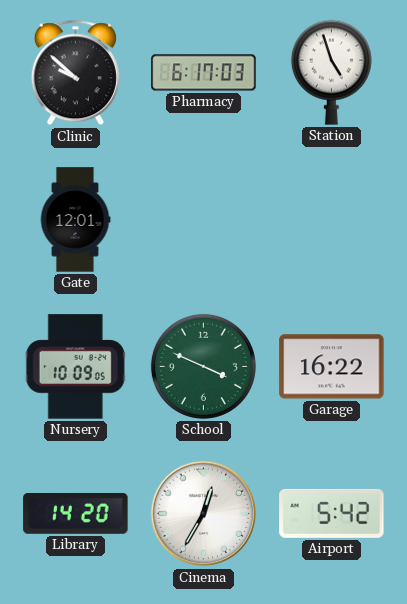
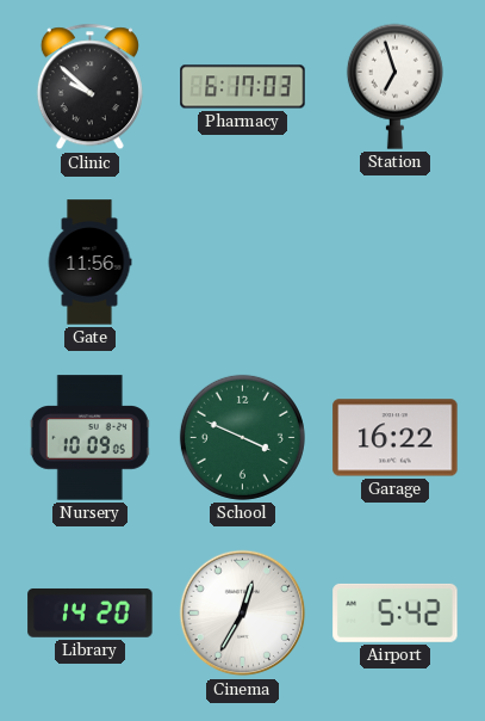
Station: 4:57 -> 6:57 (394, 86)
Gate: 12:01 -> 11:56 (89, 263)
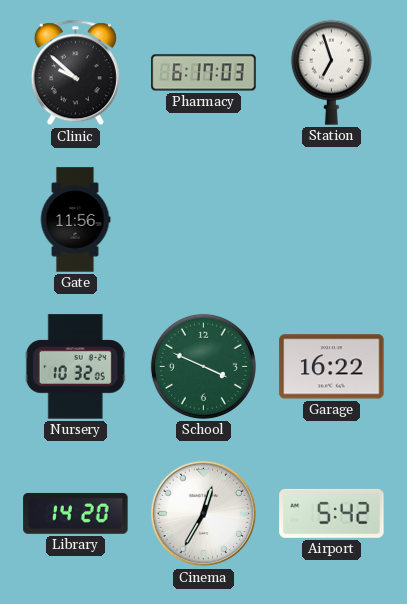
Nursery: 10:09 -> 10:32 (75, 367)
